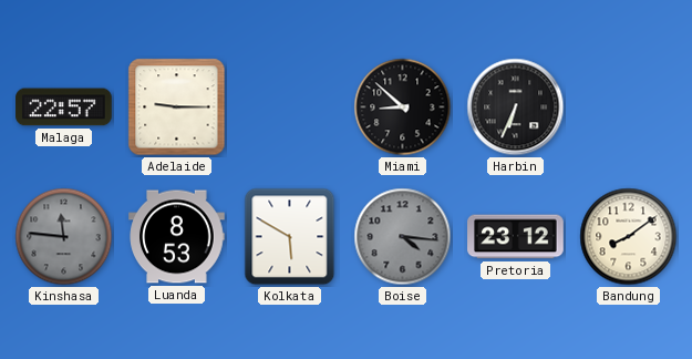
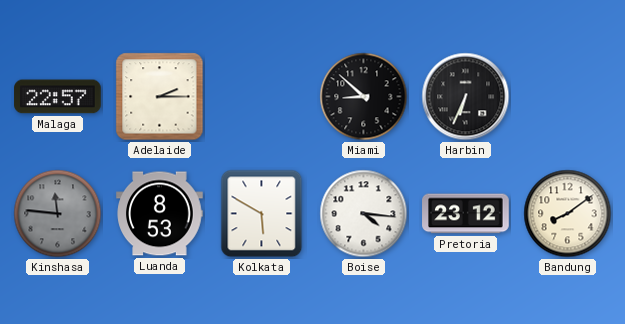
Adelaide: 9:15 -> 2:15 (160, 97)
Boise dial: grey -> white (364, 214)
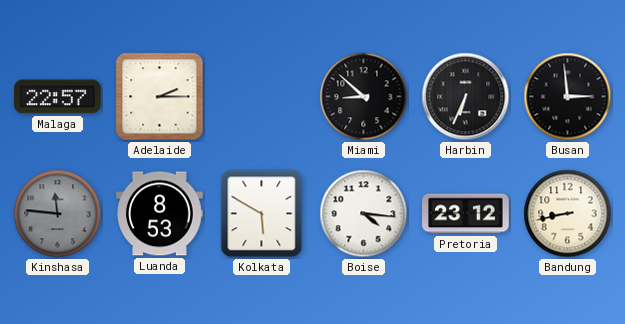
Busan: none -> 2:59 (568, 97)
Bandung: 8:09 -> 8:43 (568, 214)
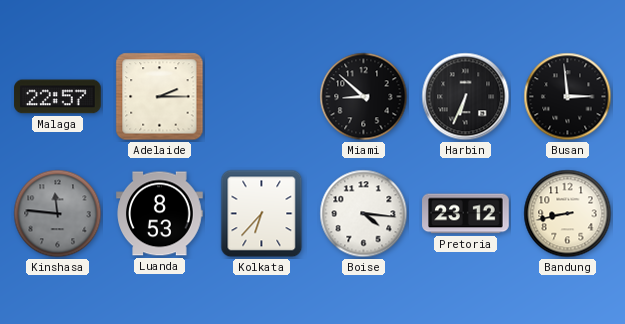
Kolkata: 5:50 -> 6:37 (262, 214)
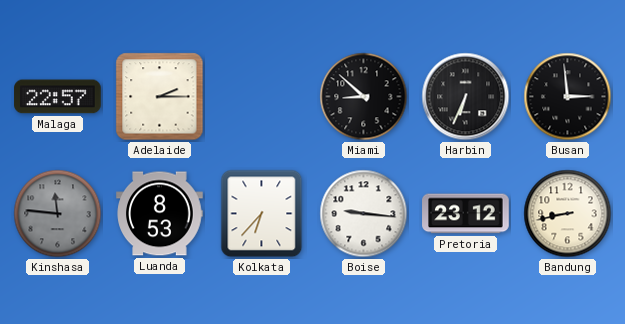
Boise: 4:16 -> 9:16 (364, 214)
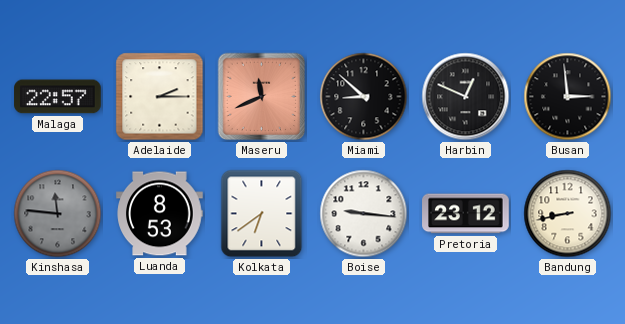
Maseru: none -> 11:41 (262, 97)
Harbin: 6:34 -> 12:49 (466, 97)
Kolkata: 6:37 -> 6:39 (262, 214)
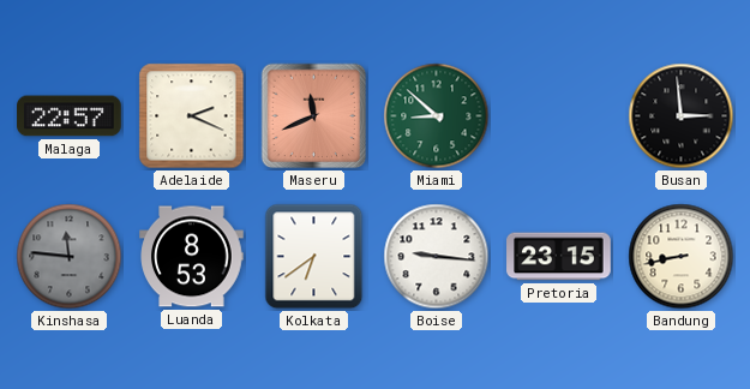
Adelaide: 2:15 -> 2:19 (192, 116)
Miami dial: black -> green (437, 116)
Harbin: 12:49 -> none (466, 97)
Pretoria: 23:12 -> 23:15 (559, 257)
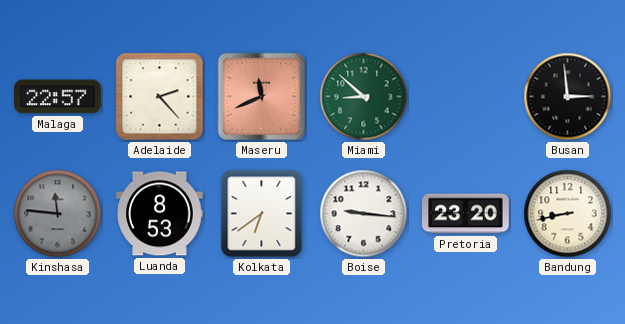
Adelaide: 2:19 -> 2:23 (160, 97)
Pretoria: 23:15 -> 23:20 (466, 214)
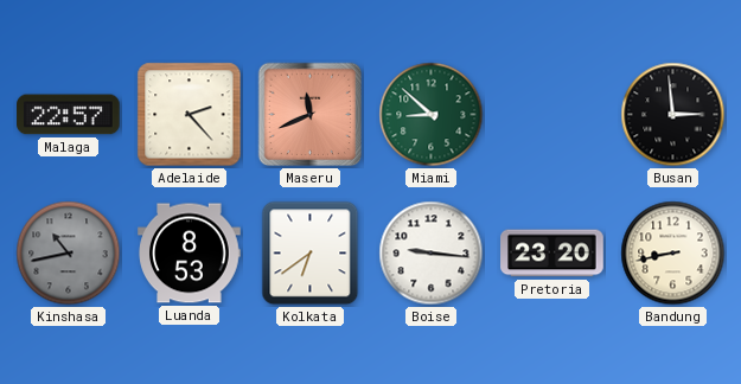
Kinshasa: 11:46 -> 10:43 (69, 254)
